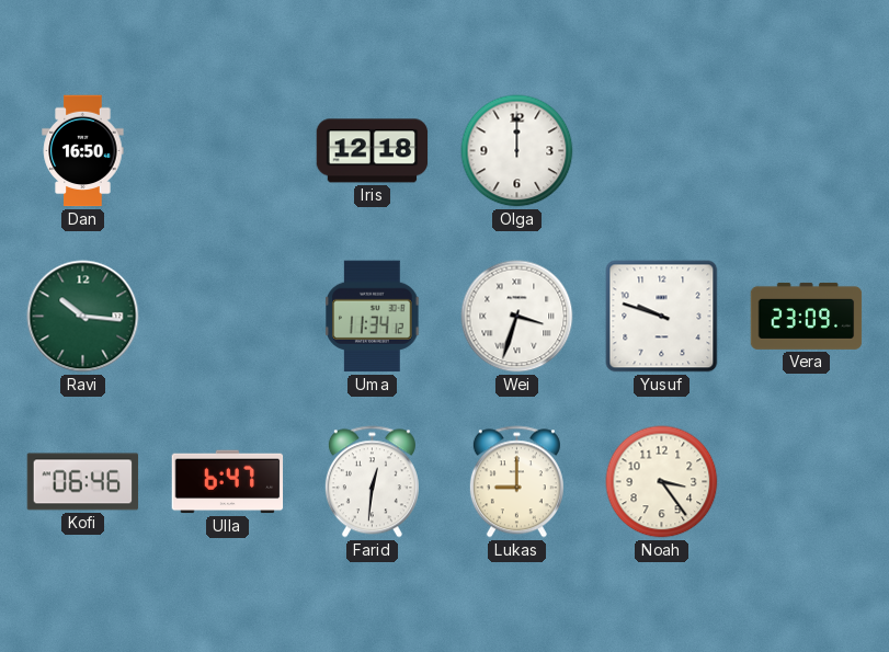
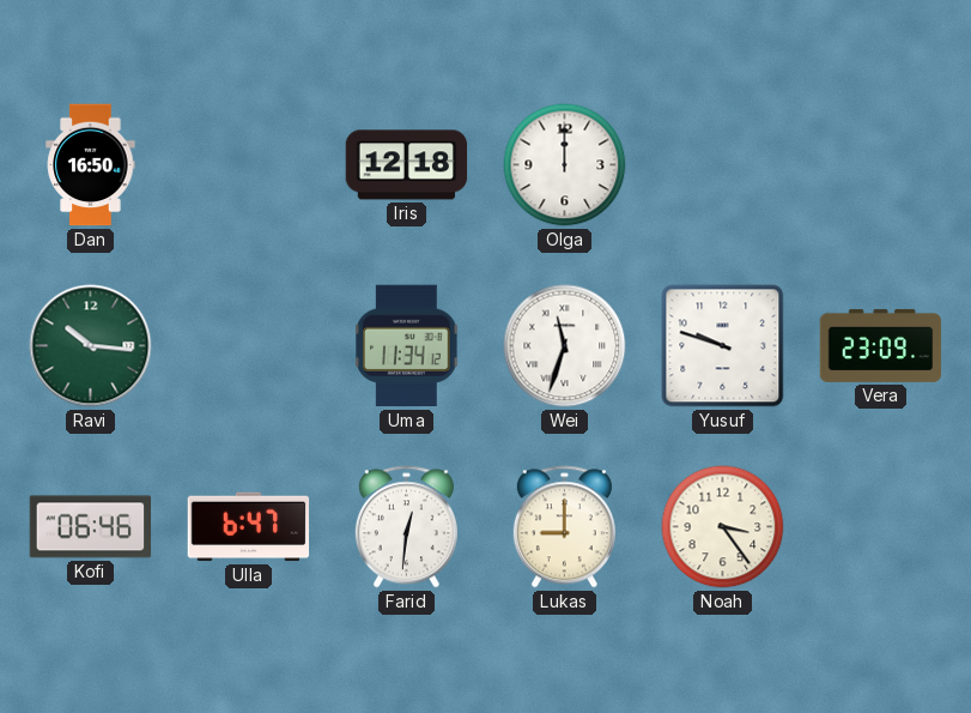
Wei: 3:33 -> 11:33 (565, 346)
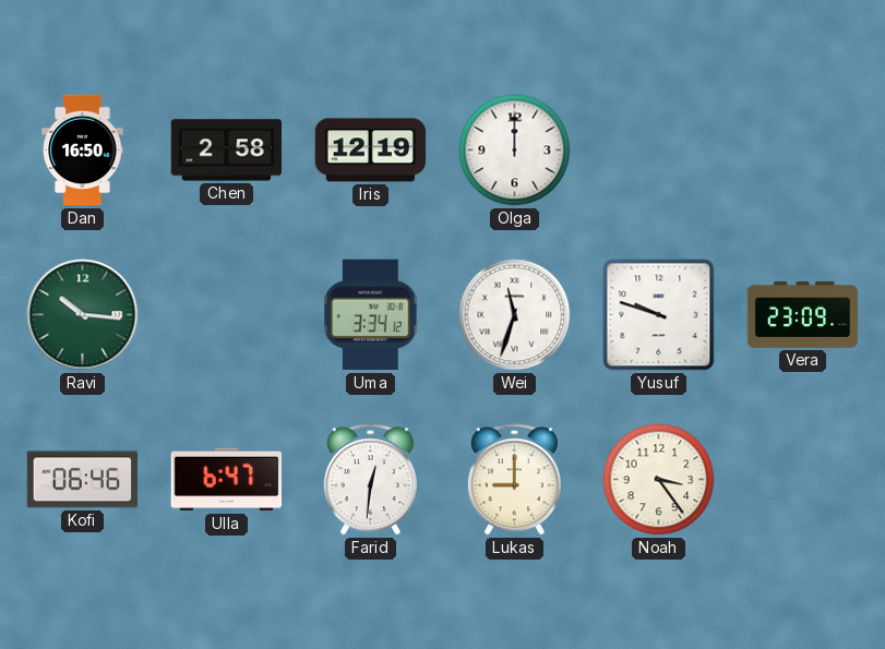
Chen: none -> 2:58 (227, 151)
Iris: 12:18 -> 12:19 (371, 151)
Uma: 11:34 -> 3:34 (371, 315)
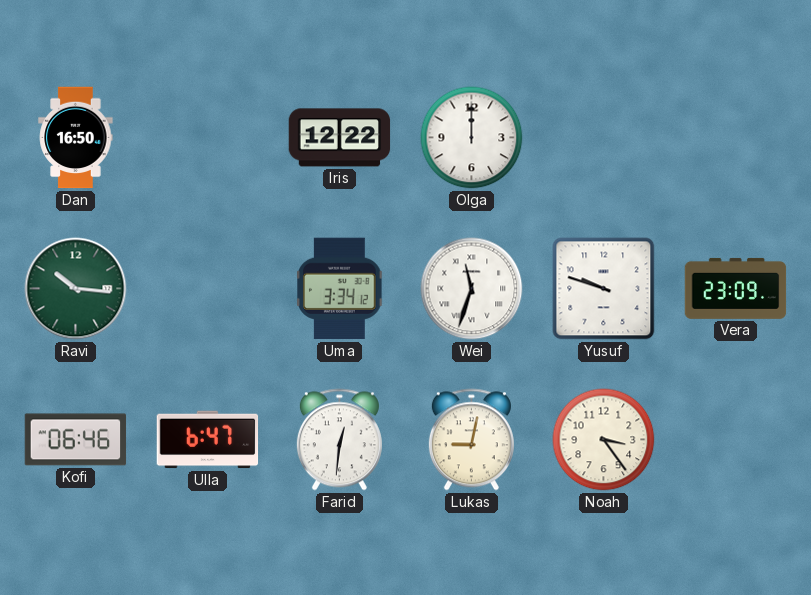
Chen: 2:58 -> none (227, 151)
Iris: 12:19 -> 12:22 (340, 138)
Lukas: 9:00 -> 9:02 (471, 440)
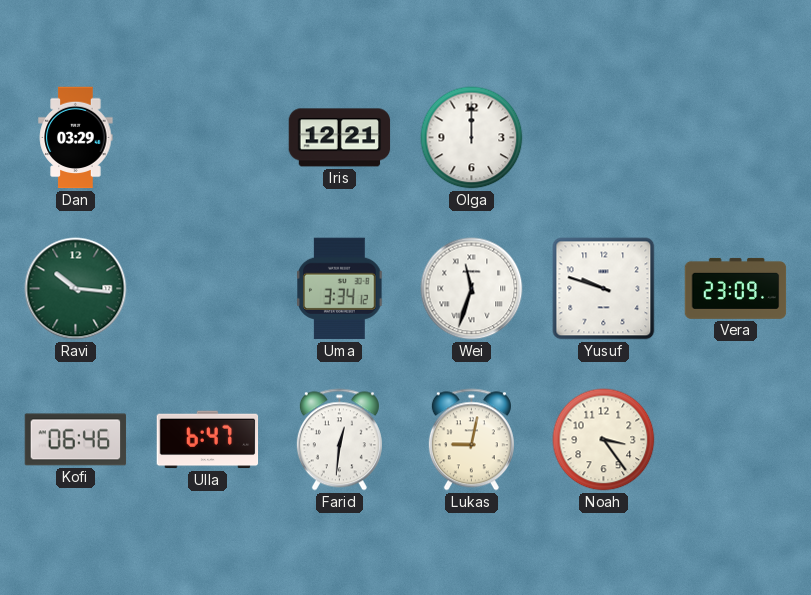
Dan: 16:50 -> 03:29 (76, 138)
Iris: 12:22 -> 12:21 (340, 138)
